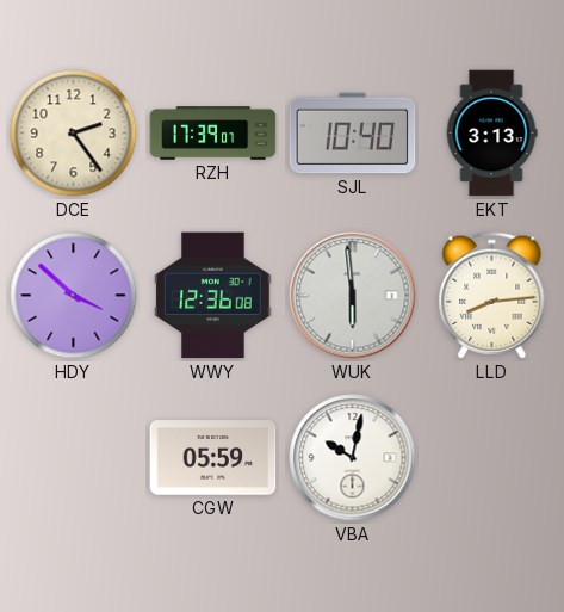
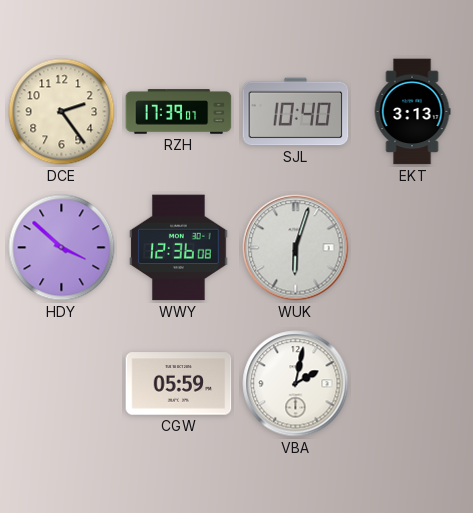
WUK: 5:59 -> 6:03 (296, 248)
LLD: 8:14 -> none (492, 296)
VBA: 10:02 -> 2:02 (296, 384)
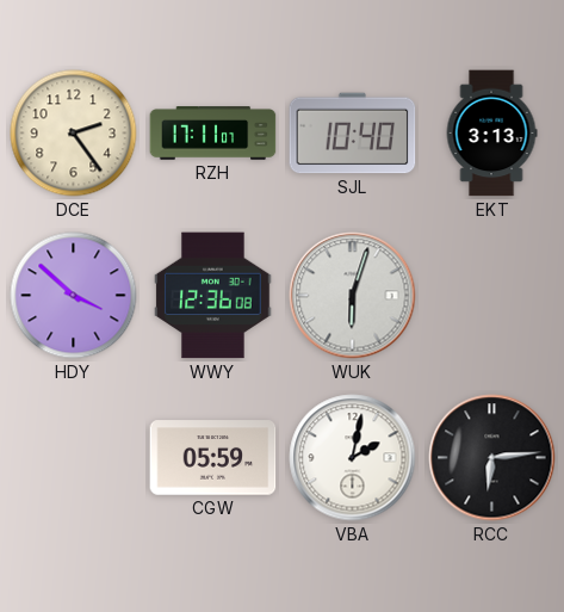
RZH: 17:39 -> 17:11 (213, 134)
RCC: none -> 6:14 (492, 458)
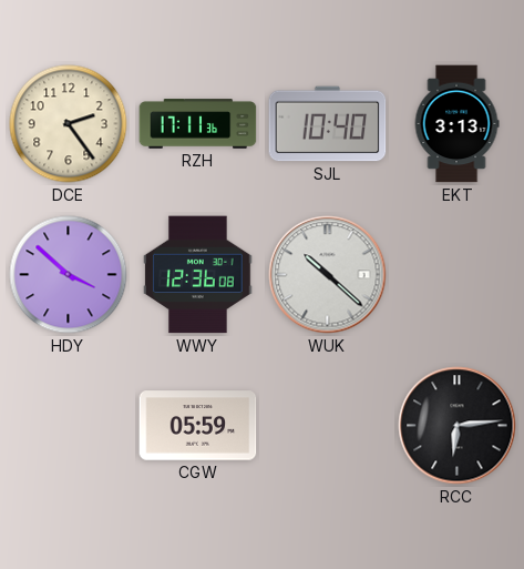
RZH: 17:11:07 -> 17:11:36 (198, 124)
WUK: 6:03 -> 10:22 (328, 275)
VBA: 2:02 -> none (353, 458)
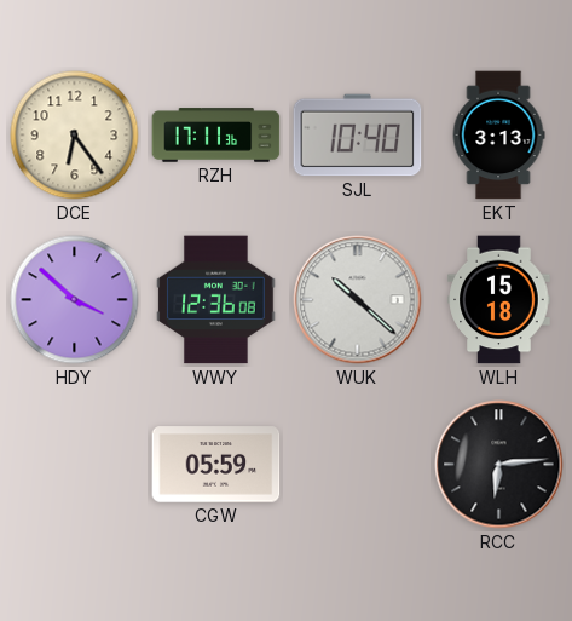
DCE: 2:24 -> 6:24 (75, 136)
WLH: none -> 15:18 (499, 300)
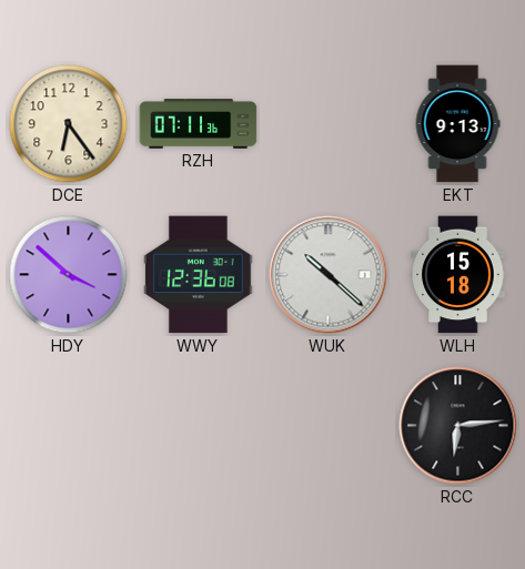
RZH: 17:11 -> 07:11 (199, 124)
SJL: 10:40 -> none (358, 136)
EKT: 3:13 -> 9:13 (457, 124)
CGW: 05:59 -> none (216, 465)
